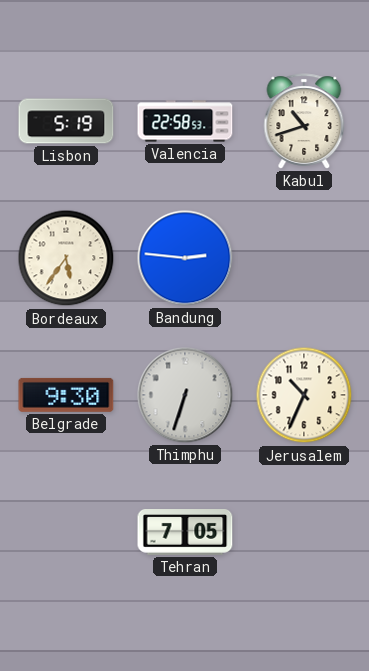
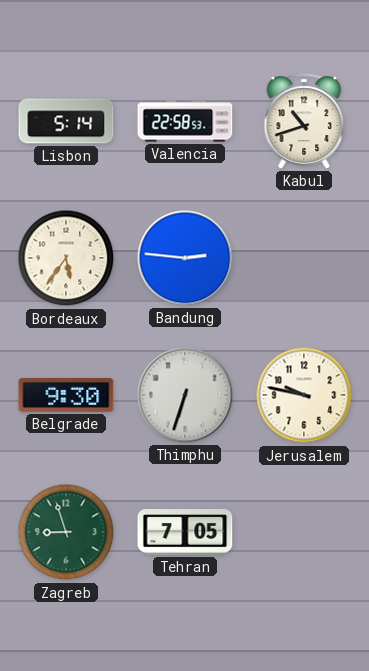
Lisbon: 5:19 -> 5:14 (66, 121)
Jerusalem: 10:34 -> 9:47 (304, 395)
Zagreb: none -> 8:57 (66, 532)
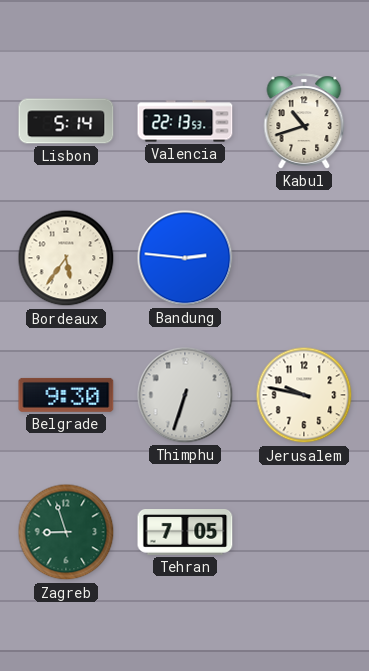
Valencia: 22:58 -> 22:13 (185, 121)
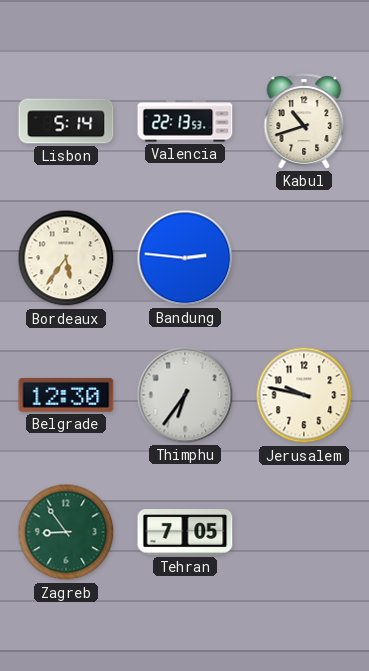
Belgrade: 9:30 -> 12:30 (66, 395)
Thimphu: 6:33 -> 6:36 (185, 395)
Zagreb: 8:57 -> 8:54 (66, 532)
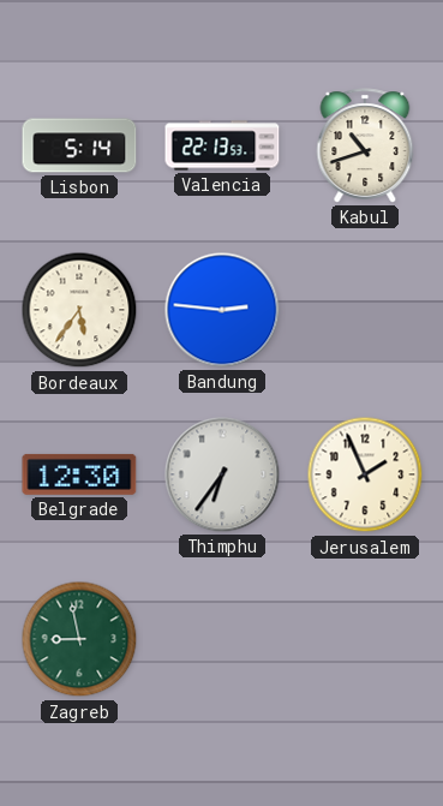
Jerusalem: 9:47 -> 1:56 (365, 474)
Zagreb: 8:54 -> 8:58 (79, 639)
Tehran: 7:05 -> none (185, 533)
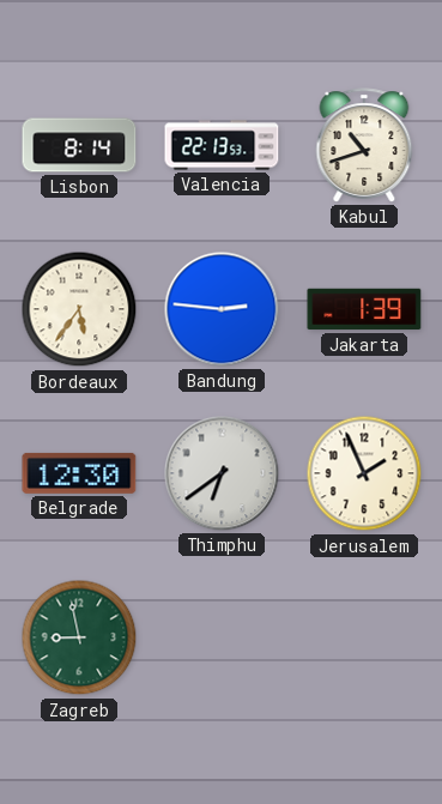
Lisbon: 5:14 -> 8:14 (79, 145)
Jakarta: none -> 1:39 (364, 309)
Thimphu: 6:36 -> 6:39 (222, 473)
